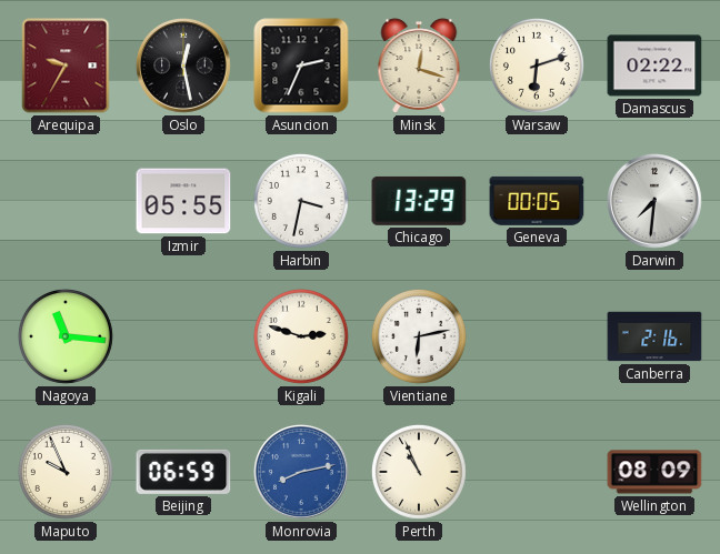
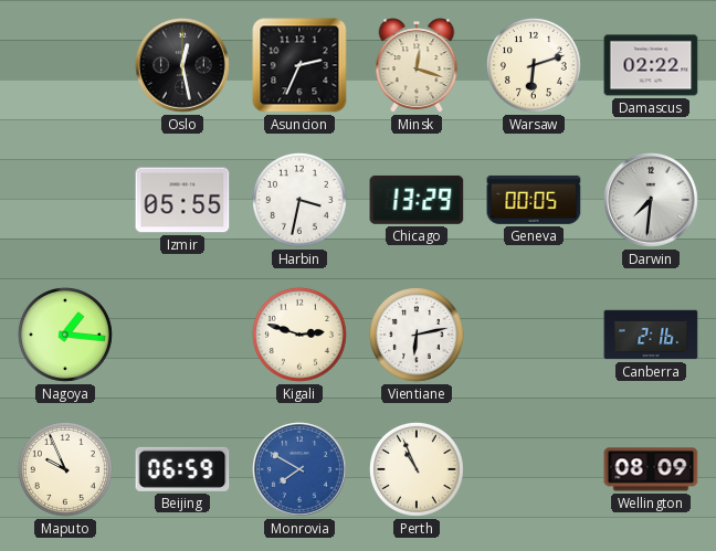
Arequipa: 9:35 -> none (66, 66)
Nagoya: 11:16 -> 1:16 (65, 335)
Monrovia: 8:13 -> 7:50 (301, 470)
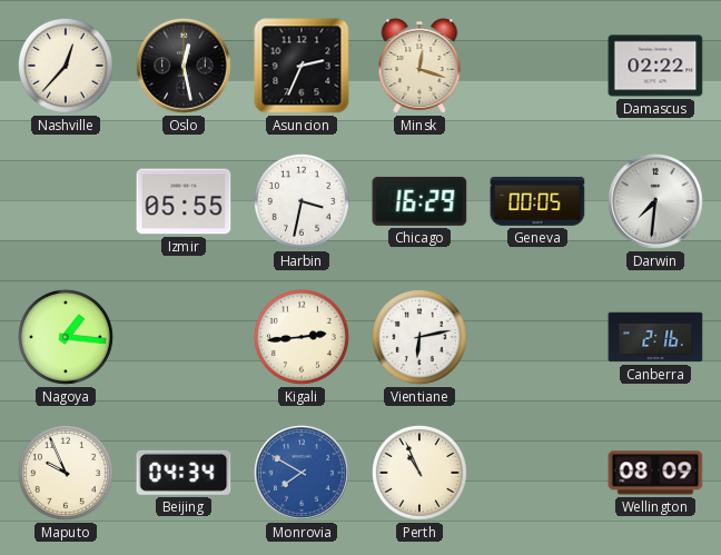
Nashville: none -> 12:37 (66, 66)
Warsaw: 6:12 -> none (534, 65)
Chicago: 13:29 -> 16:29 (419, 201)
Kigali: 2:48 -> 2:44 (302, 337)
Beijing: 06:59 -> 04:34 (184, 473)
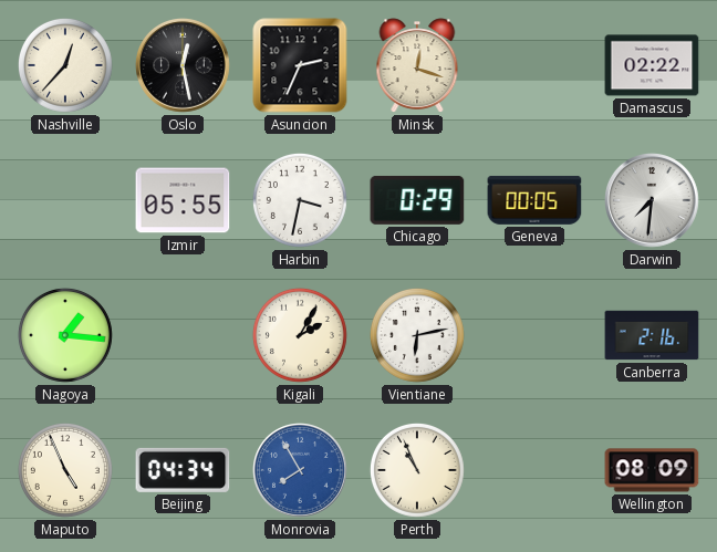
Chicago: 16:29 -> 0:29 (417, 200)
Kigali: 2:44 -> 2:05 (300, 335)
Maputo: 9:56 -> 4:56 (65, 470)
Monrovia: 7:50 -> 7:55 (301, 471)
